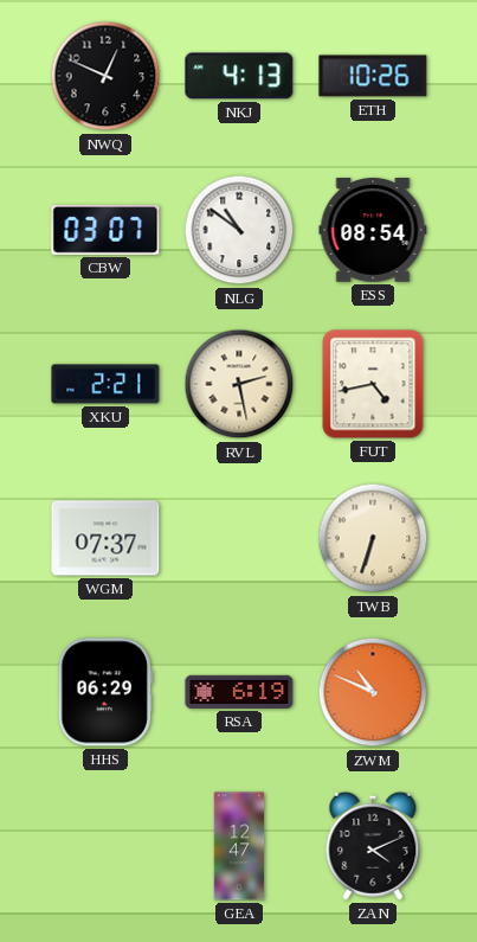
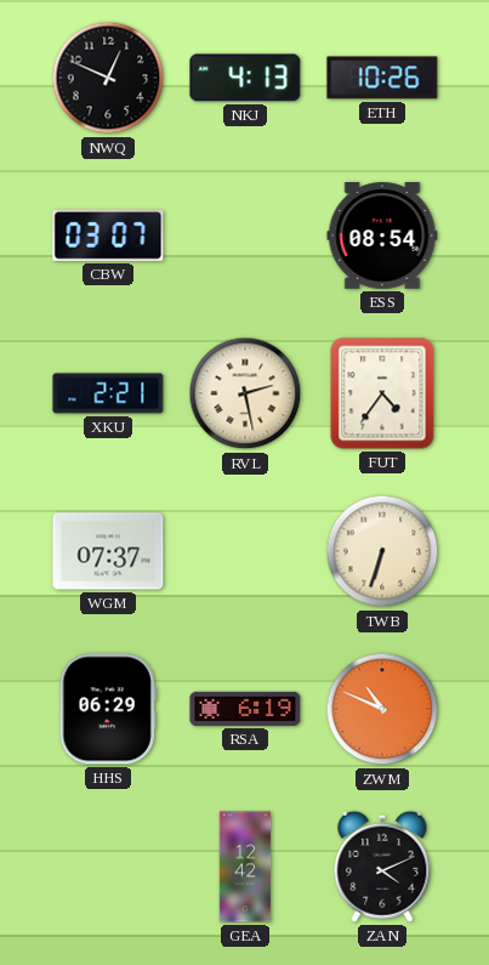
NLG: 10:51 -> none (239, 230)
FUT: 4:43 -> 4:36 (382, 393)
GEA: 12:47 -> 12:42 (245, 867)
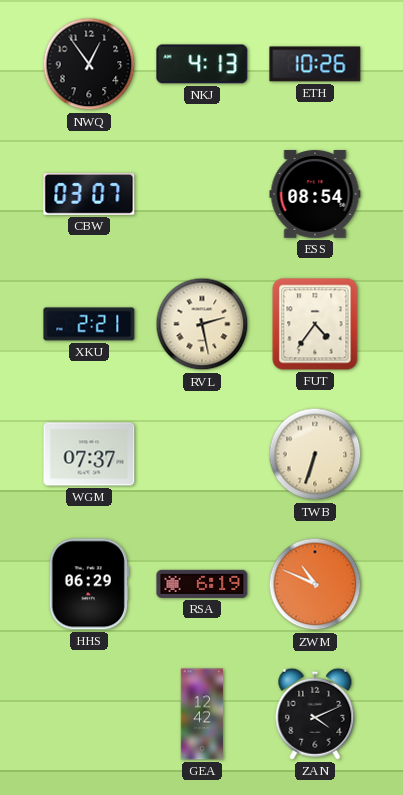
NWQ: 12:49 -> 12:54 (89, 64)
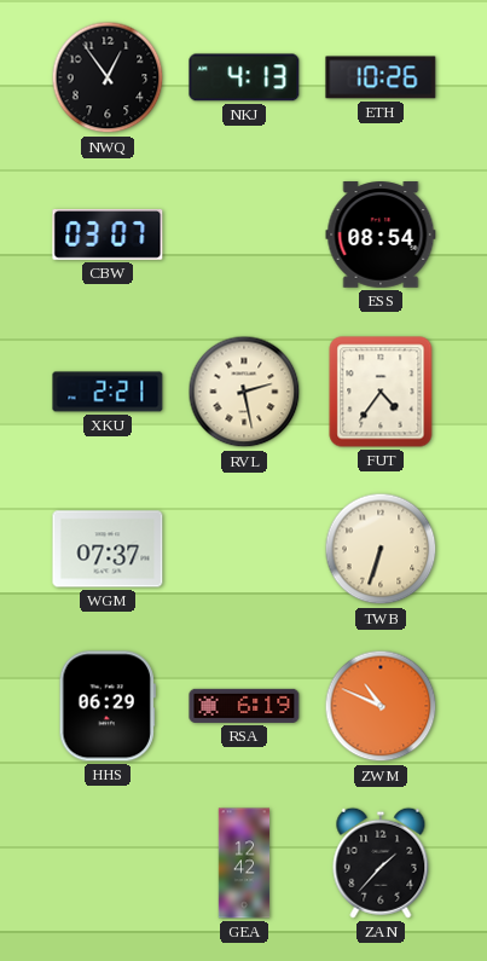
ZAN: 4:11 -> 1:37 (381, 863)
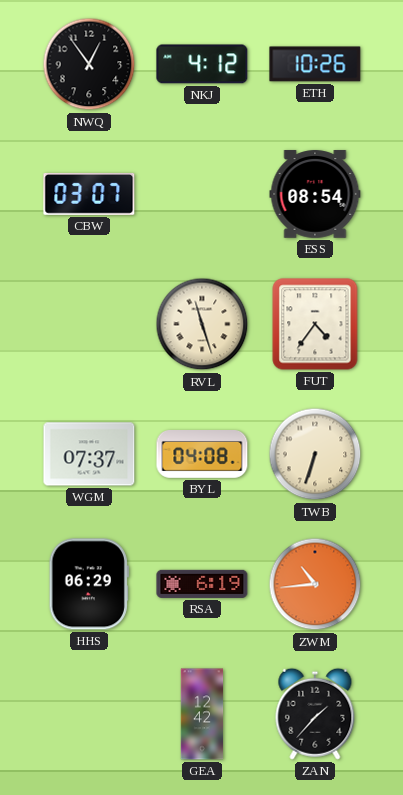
NKJ: 4:13 -> 4:12 (202, 64)
XKU: 2:21 -> none (108, 392)
RVL: 2:28 -> 11:27 (202, 324)
BYL: none -> 04:08 (202, 454)
ZWM: 10:49 -> 10:44 (315, 584)
